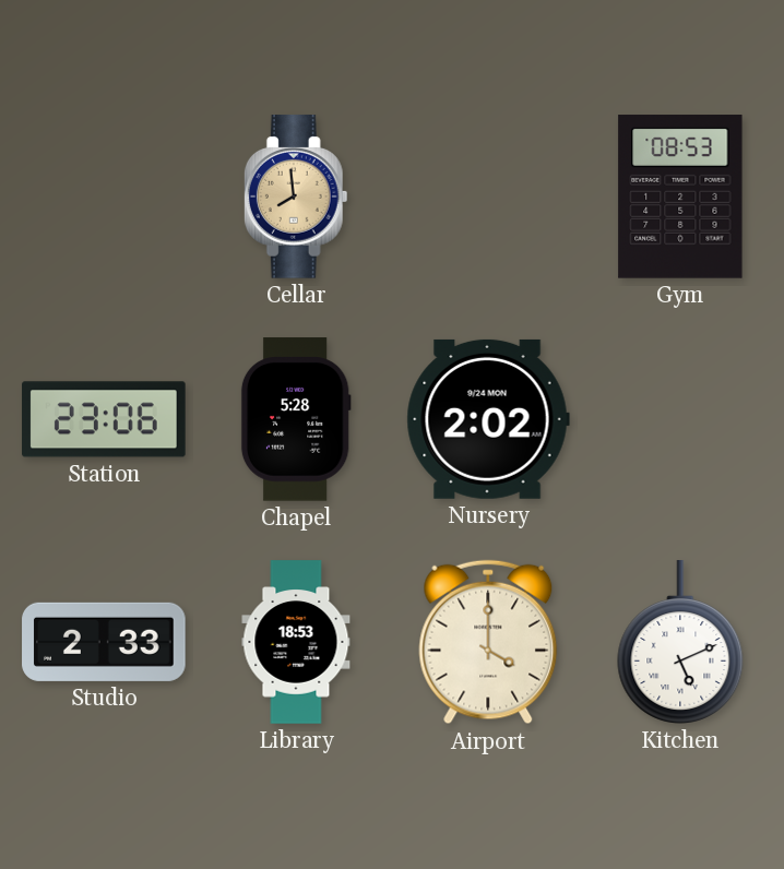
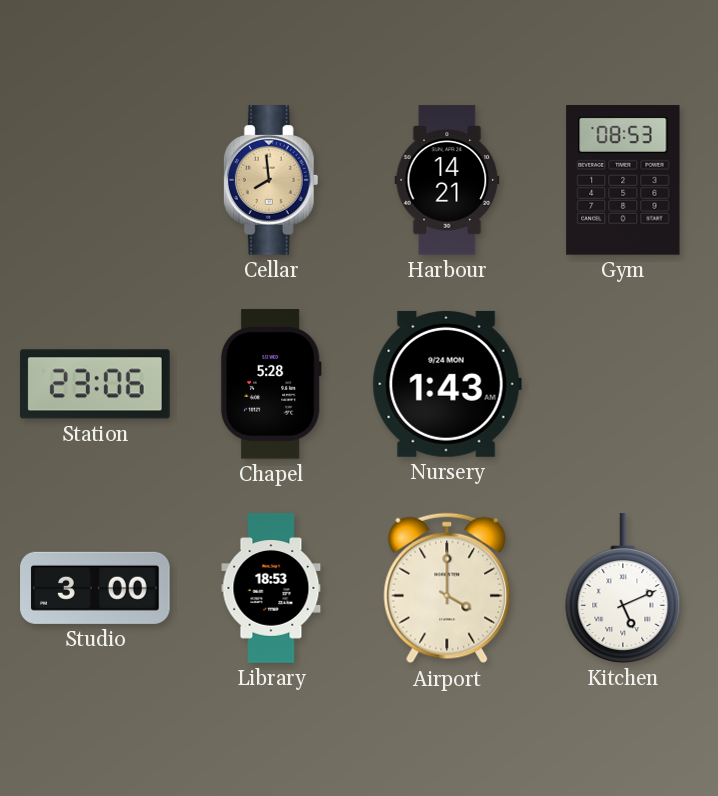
Harbour: none -> 14:21 (447, 180)
Nursery: 2:02 -> 1:43 (447, 384)
Studio: 2:33 -> 3:00 (95, 588)
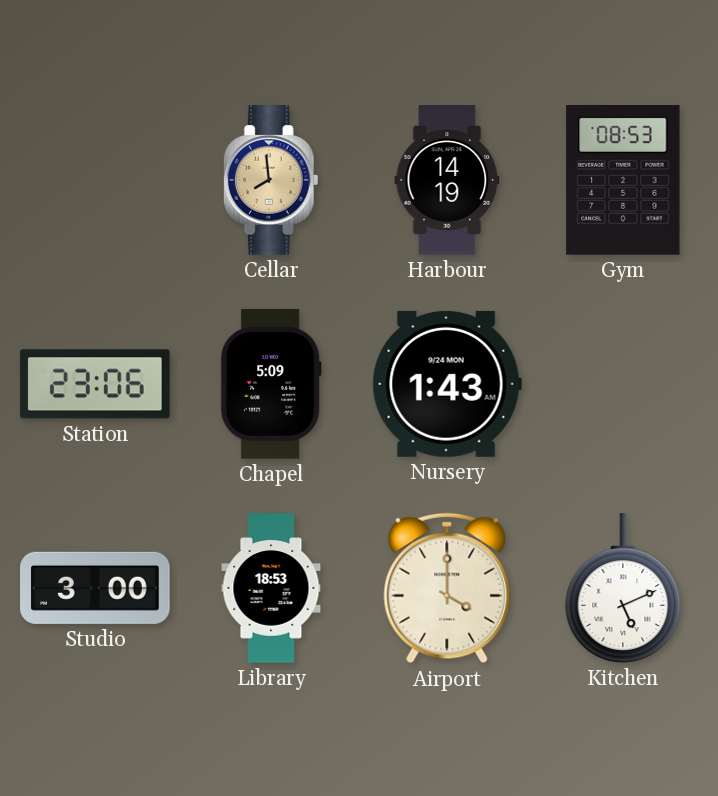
Harbour: 14:21 -> 14:19 (447, 180)
Chapel: 5:28 -> 5:09 (271, 384)
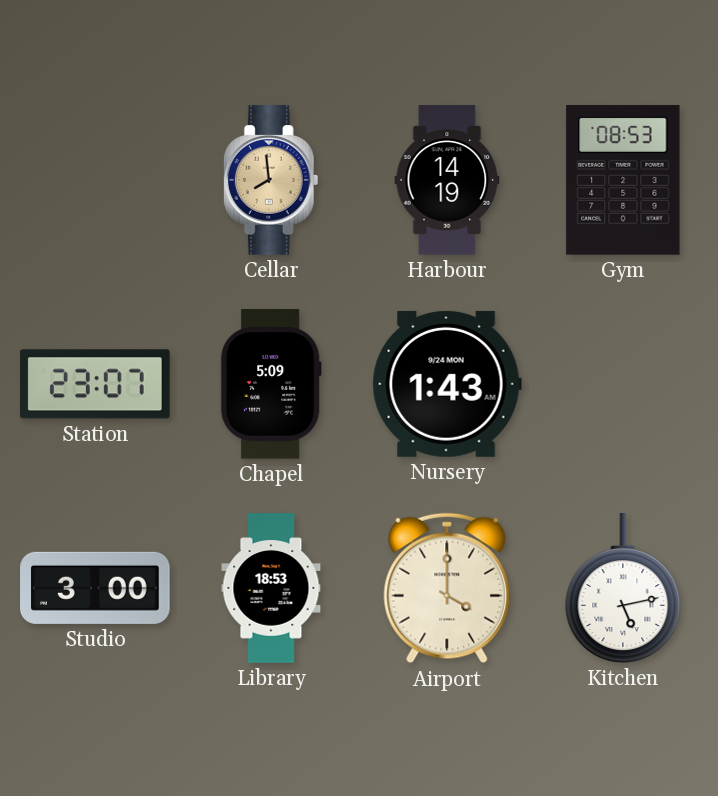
Station: 23:06 -> 23:07 (95, 384)
Kitchen: 5:11 -> 5:13 (623, 588)
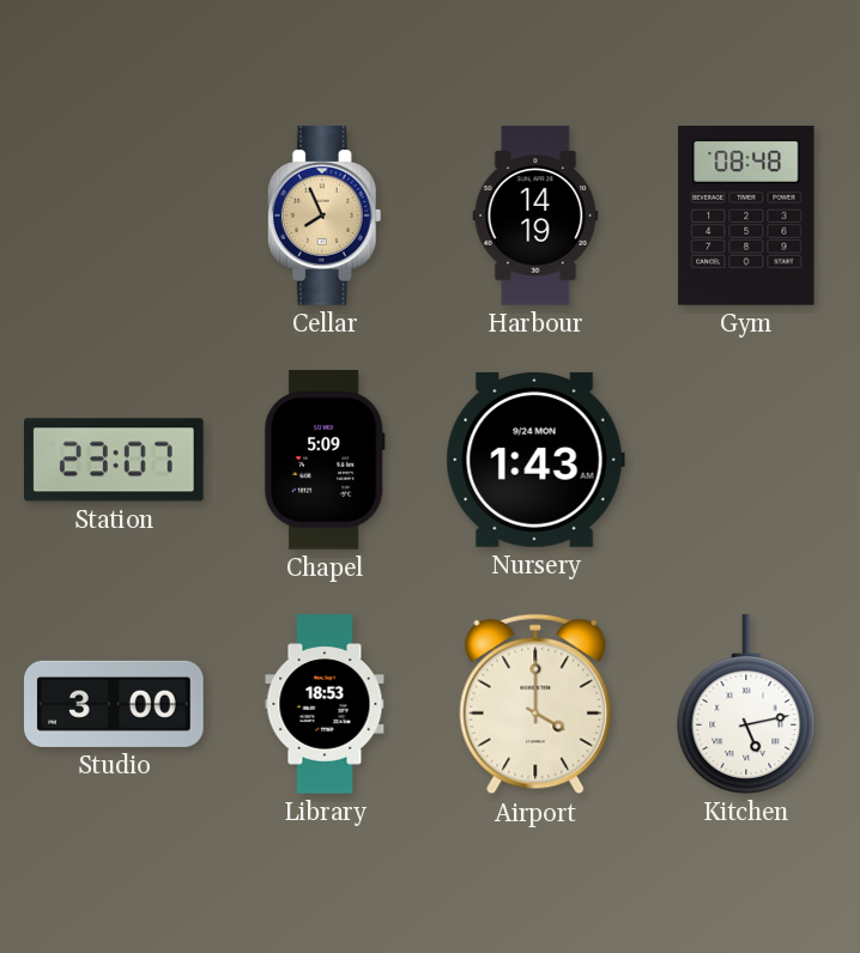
Cellar: 7:59 -> 7:56 (325, 216)
Gym: 08:53 -> 08:48 (746, 216)
